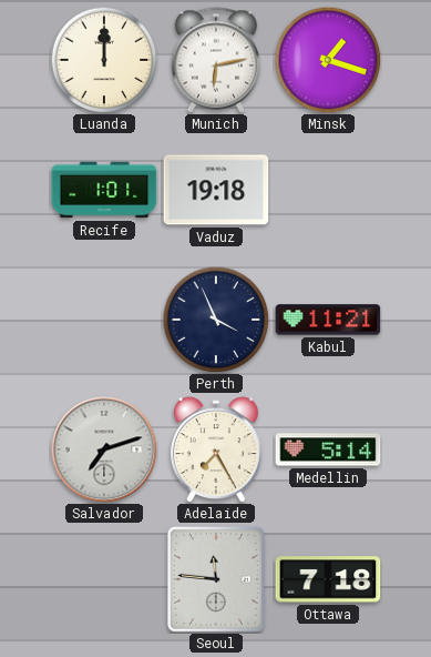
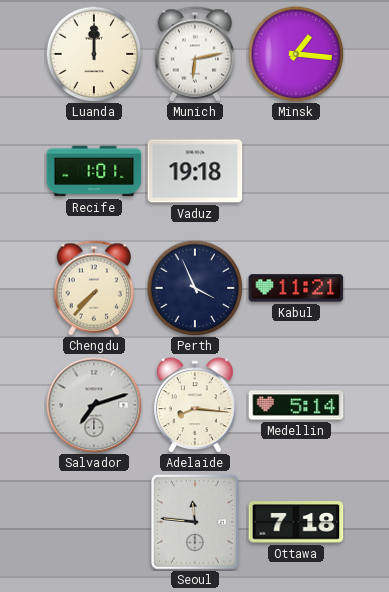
Minsk: 1:18 -> 1:16 (296, 54)
Chengdu: none -> 7:37 (93, 288)
Adelaide: 7:25 -> 8:16 (195, 405)
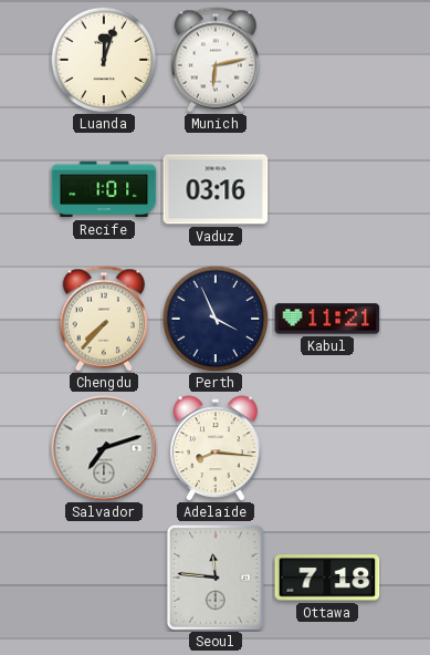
Luanda: 12:00 -> 12:03 (104, 60)
Minsk: 1:16 -> none (296, 54)
Vaduz: 19:18 -> 03:16 (216, 189)
Medellin: 5:14 -> none (296, 405)
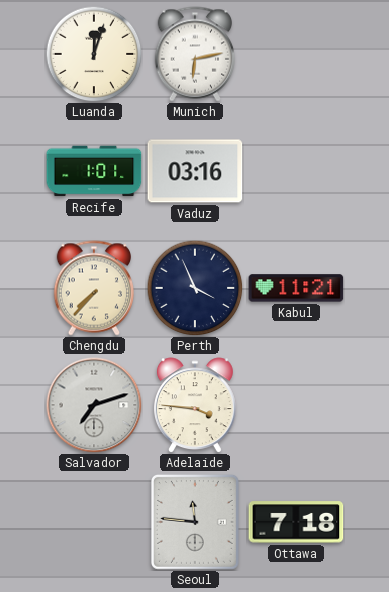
Adelaide: 8:16 -> 3:46 (195, 405)
